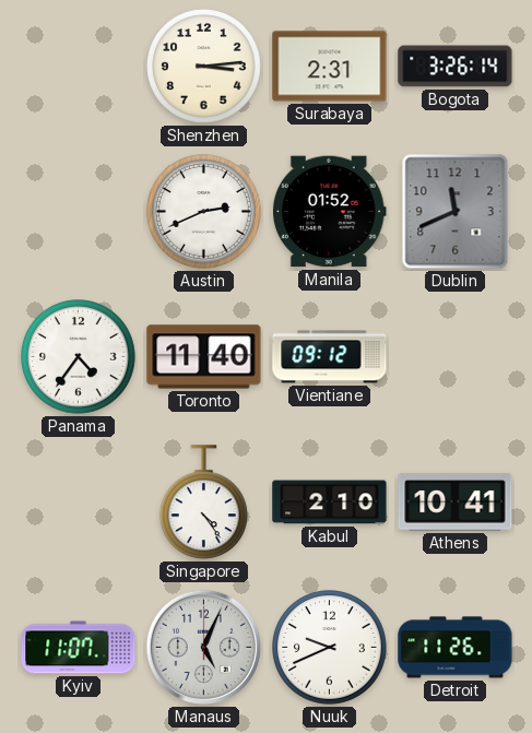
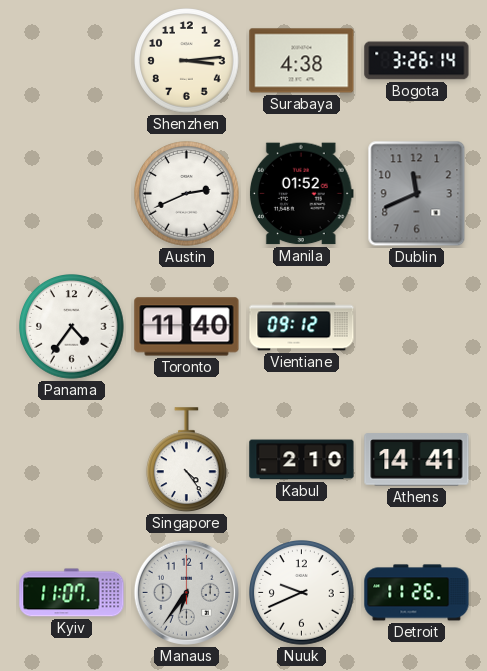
Surabaya: 2:31 -> 4:38 (302, 61)
Athens: 10:41 -> 14:41 (417, 460)
Manaus: 5:04 -> 6:36 (186, 592)
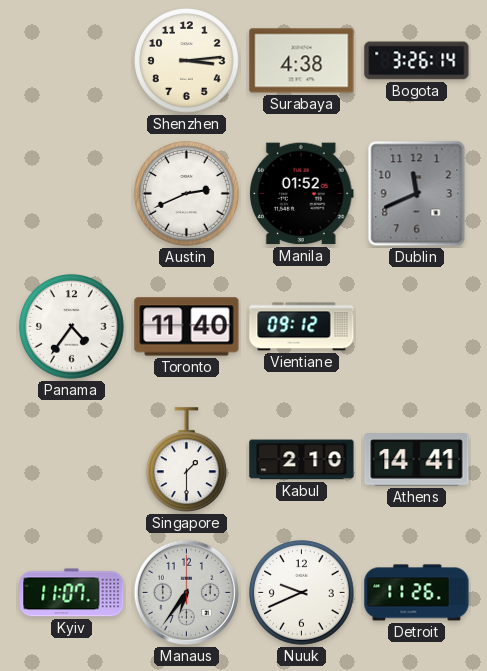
Singapore: 4:24 -> 1:30 (186, 460)
